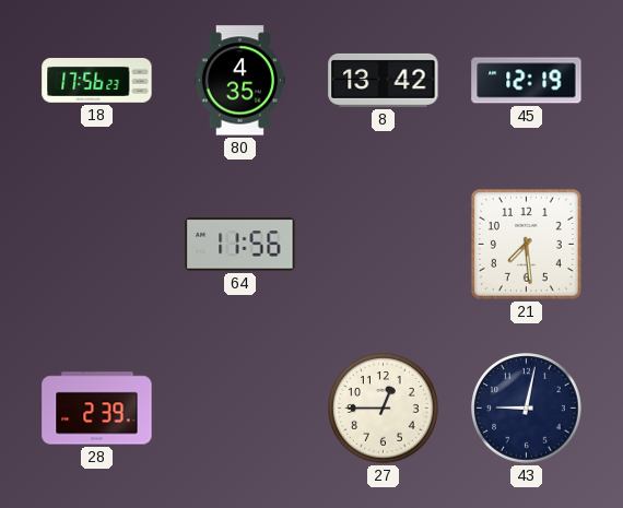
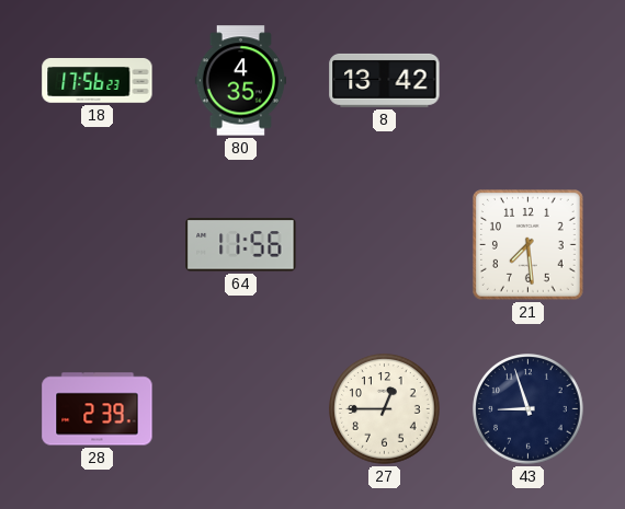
45: 12:19 -> none (527, 81)
43: 9:02 -> 8:57 (529, 409)
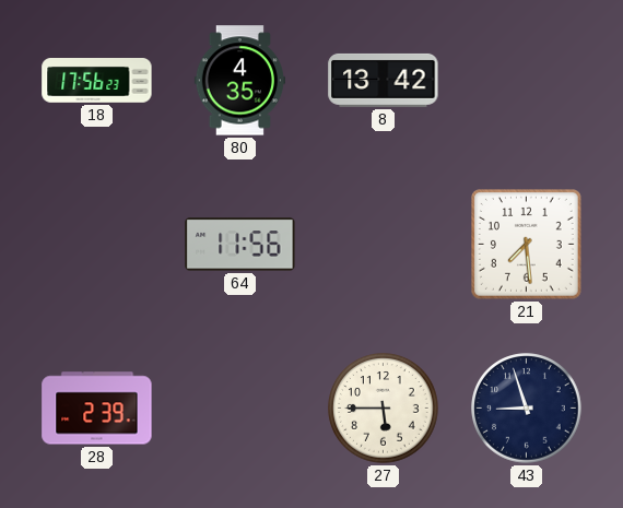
27: 12:45 -> 5:45 (384, 409)
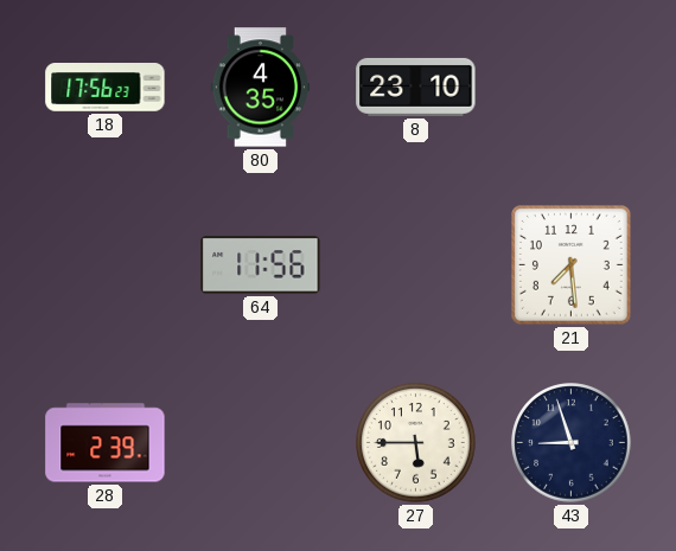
8: 13:42 -> 23:10 (416, 87)
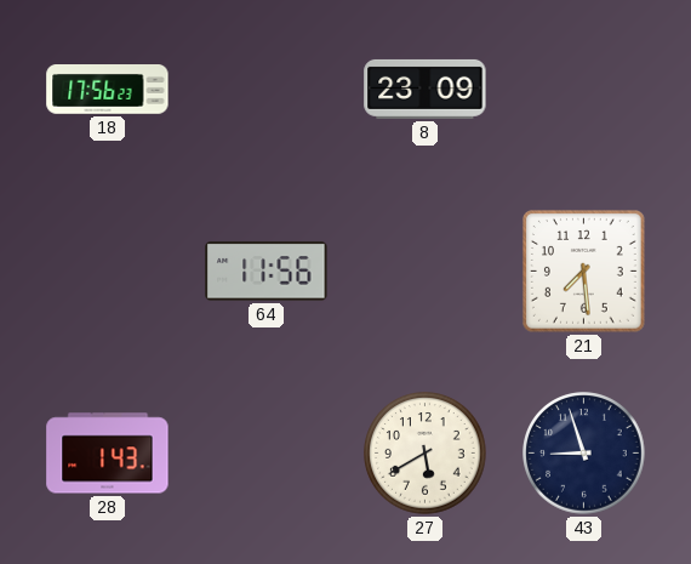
80: 4:35 -> none (260, 88)
8: 23:10 -> 23:09 (426, 89)
28: 2:39 -> 1:43 (108, 454)
27: 5:45 -> 5:40 (426, 454)
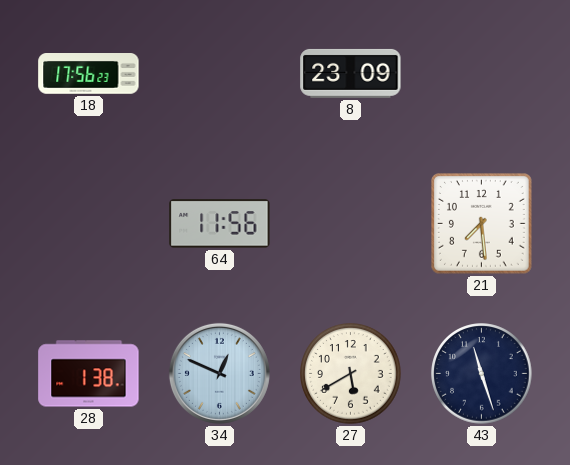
28: 1:43 -> 1:38 (89, 374)
34: none -> 12:49 (219, 373)
43: 8:57 -> 11:27 (482, 374)
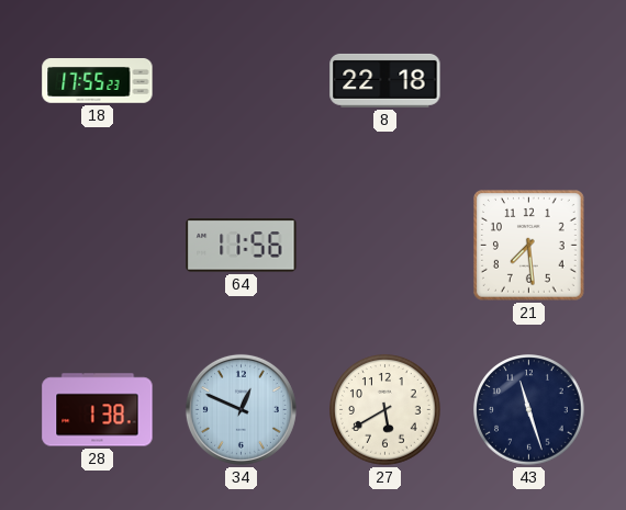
18: 17:56 -> 17:55 (98, 81)
8: 23:09 -> 22:18 (385, 80)
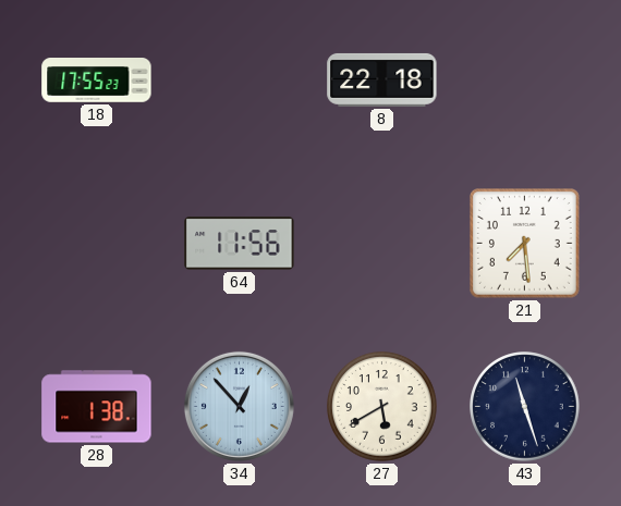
34: 12:49 -> 12:53 (239, 406)
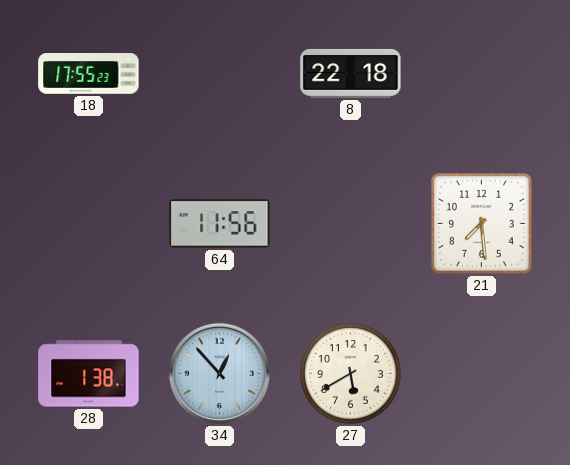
43: 11:27 -> none (525, 407)
